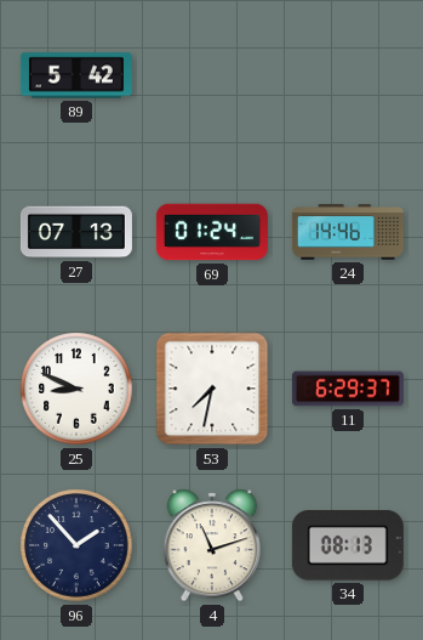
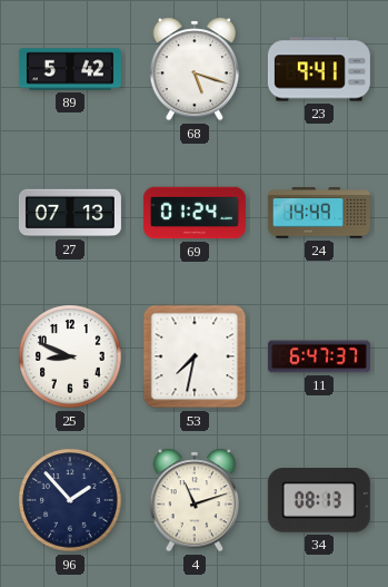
68: none -> 5:18 (195, 69)
23: none -> 9:41 (319, 69)
24: 14:46 -> 14:49 (319, 213)
11: 6:29 -> 6:47 (319, 356)
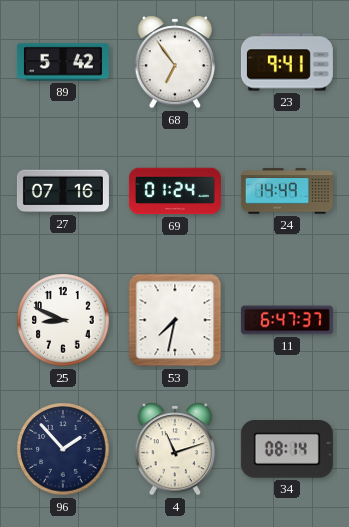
68: 5:18 -> 6:54 (175, 62)
27: 07:13 -> 07:16 (63, 191)
34: 08:13 -> 08:14 (287, 450)
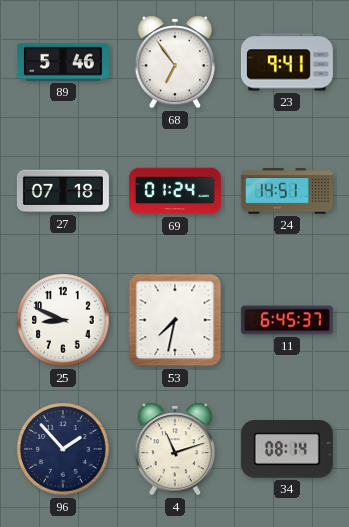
89: 5:42 -> 5:46 (63, 62)
27: 07:16 -> 07:18 (63, 191)
24: 14:49 -> 14:51 (287, 191)
11: 6:47 -> 6:45 (287, 320)
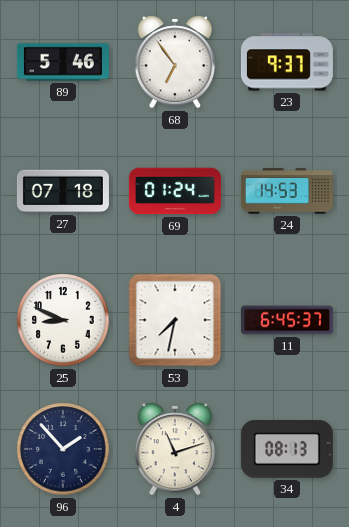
23: 9:41 -> 9:37 (287, 62)
24: 14:51 -> 14:53 (287, 191)
34: 08:14 -> 08:13 (287, 450)
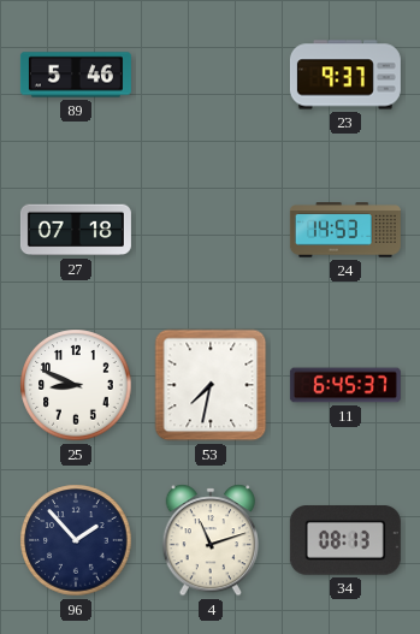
68: 6:54 -> none (175, 62)
69: 01:24 -> none (175, 191)
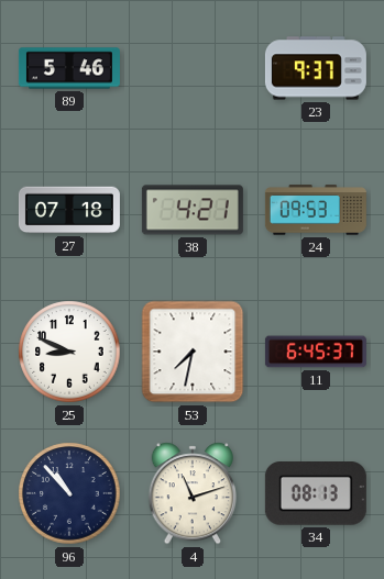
38: none -> 4:21 (193, 210)
24: 14:53 -> 09:53 (316, 210)
96: 1:53 -> 10:53 (69, 493)
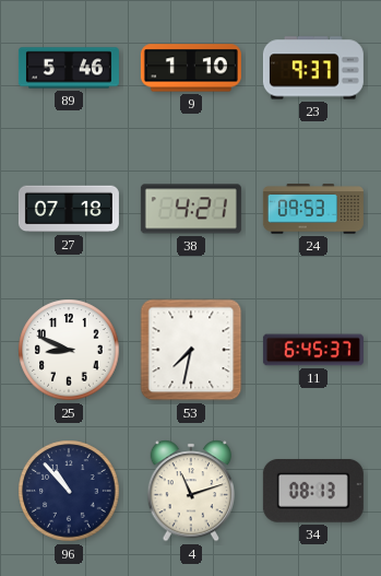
9: none -> 1:10 (191, 68)
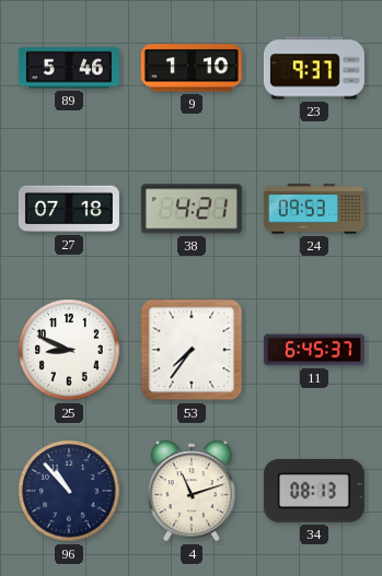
53: 7:32 -> 7:36 (192, 350)
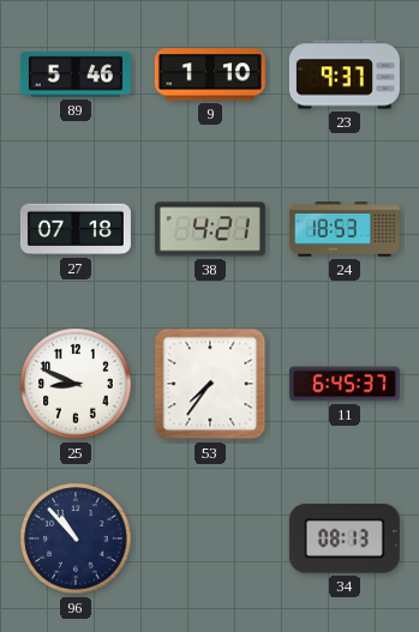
24: 09:53 -> 18:53 (345, 229)
4: 11:12 -> none (192, 491)
